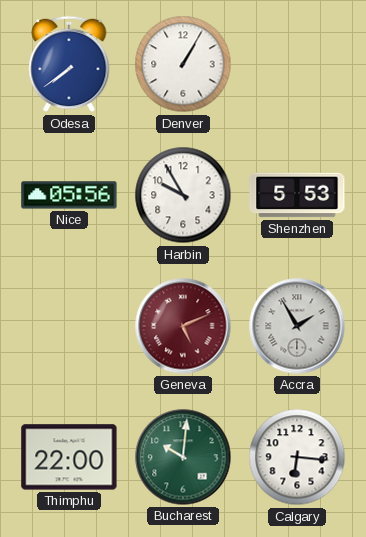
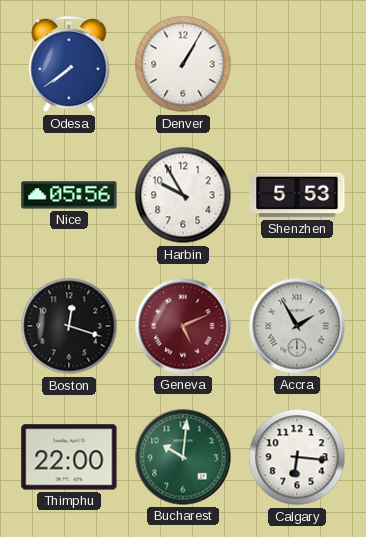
Boston: none -> 12:18 (69, 326)
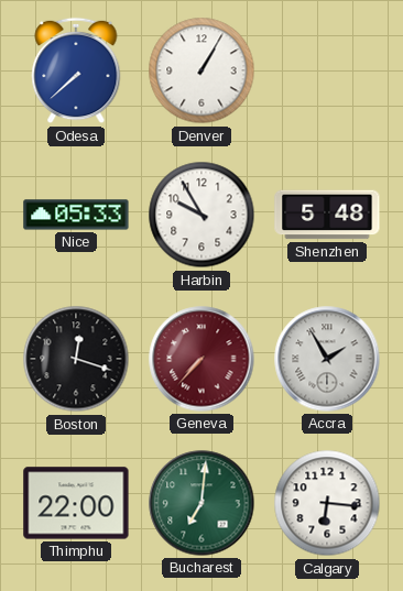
Odesa: 7:39 -> 7:38 (76, 70)
Nice: 05:56 -> 05:33 (76, 215)
Shenzhen: 5:53 -> 5:48 (327, 215)
Geneva: 5:11 -> 7:37 (201, 359)
Bucharest: 10:01 -> 7:01 (201, 503)
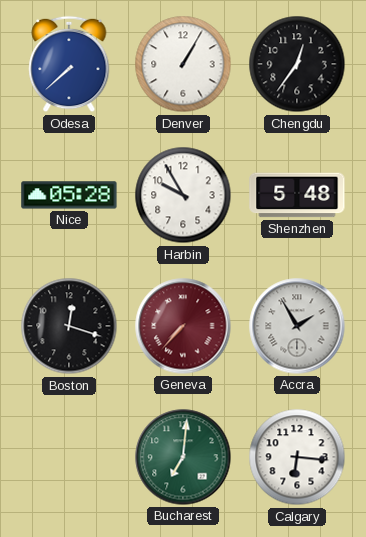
Chengdu: none -> 12:36 (297, 64)
Nice: 05:33 -> 05:28 (69, 195)
Thimphu: 22:00 -> none (76, 503)
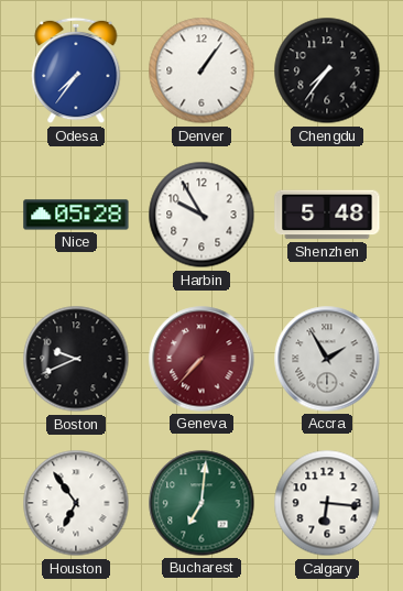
Odesa: 7:38 -> 7:36 (76, 70)
Denver: 1:05 -> 1:06 (201, 70)
Chengdu: 12:36 -> 7:36 (327, 70)
Boston: 12:18 -> 9:41 (76, 359)
Houston: none -> 6:54 (76, 503)
